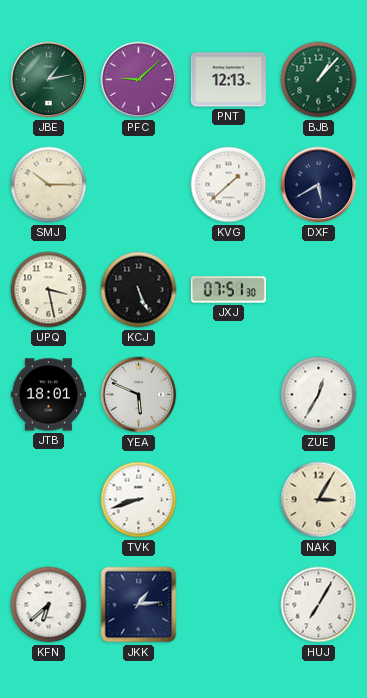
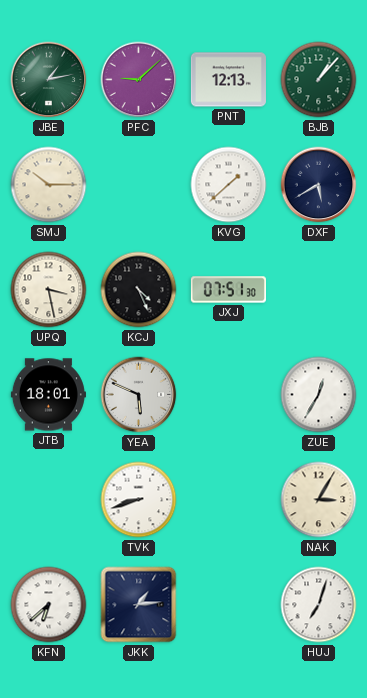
KCJ: 5:26 -> 4:26 (139, 290)
HUJ: 7:05 -> 7:03 (319, 605)
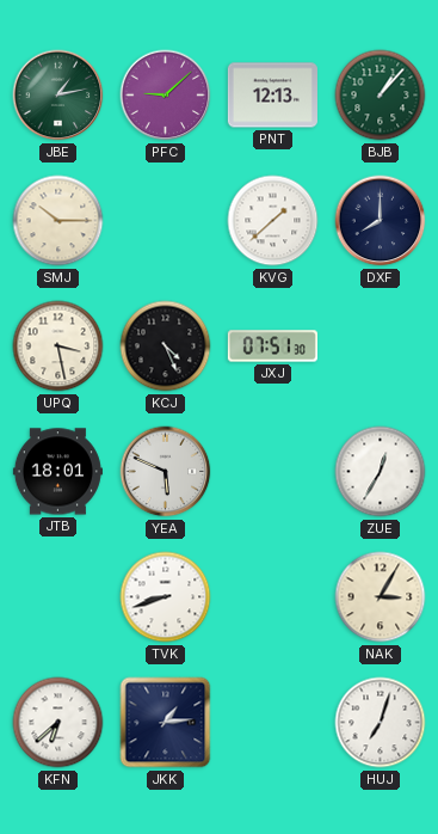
DXF: 5:40 -> 8:00 (381, 221)
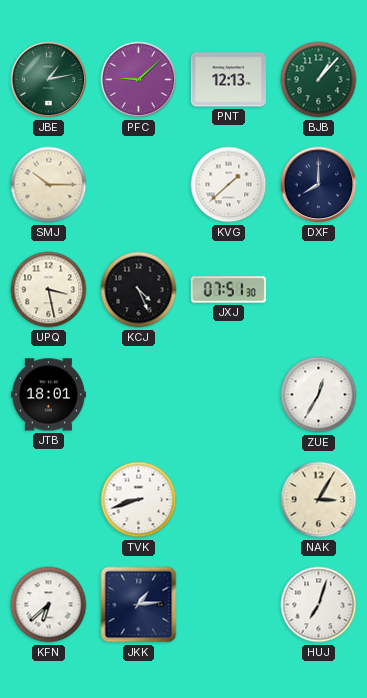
YEA: 5:49 -> none (166, 472)
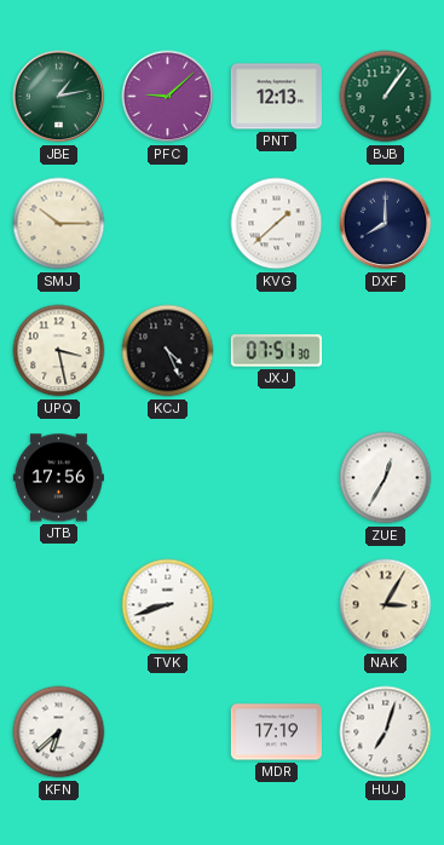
BJB: 1:07 -> 1:06 (386, 97)
JTB: 18:01 -> 17:56 (58, 478)
JKK: 1:14 -> none (139, 605)
MDR: none -> 17:19 (276, 732)
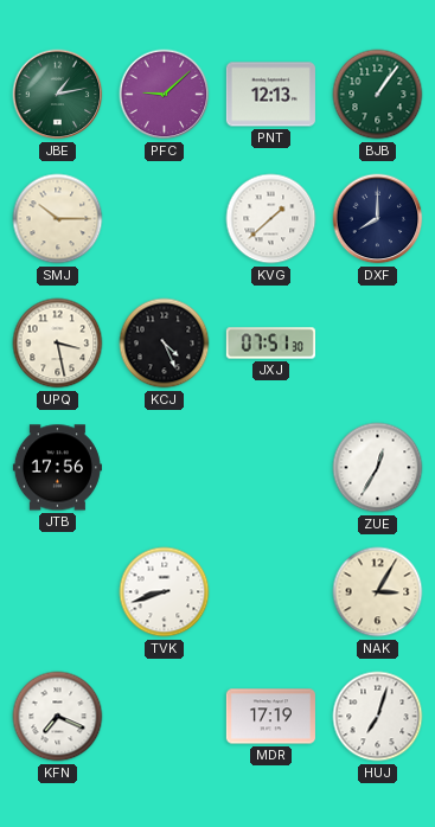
KFN: 6:38 -> 7:19 (58, 717)
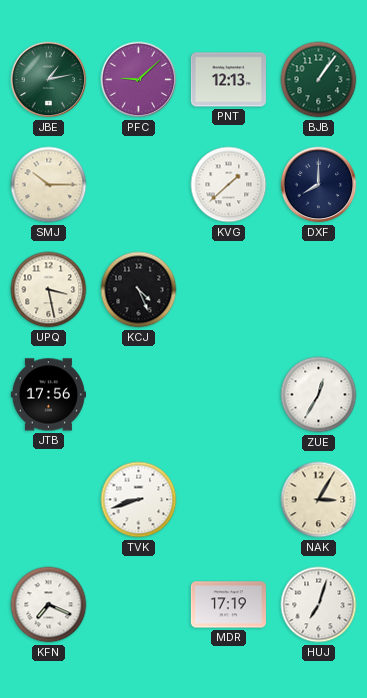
JXJ: 07:51 -> none (270, 344)
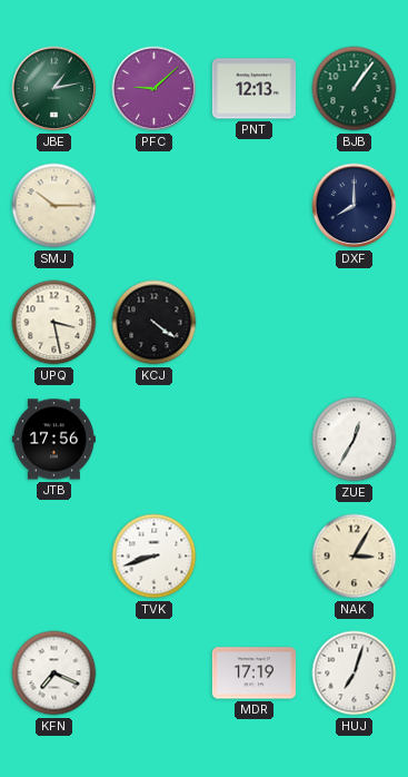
KVG: 1:38 -> none (229, 185)
KCJ: 4:26 -> 4:21 (155, 323)
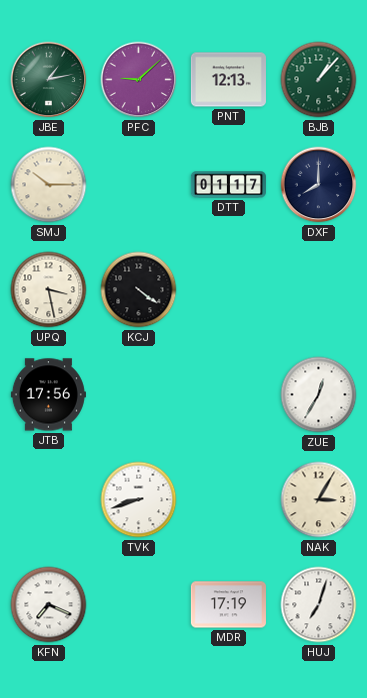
BJB: 1:06 -> 1:07 (319, 80)
DTT: none -> 01:17 (228, 185)
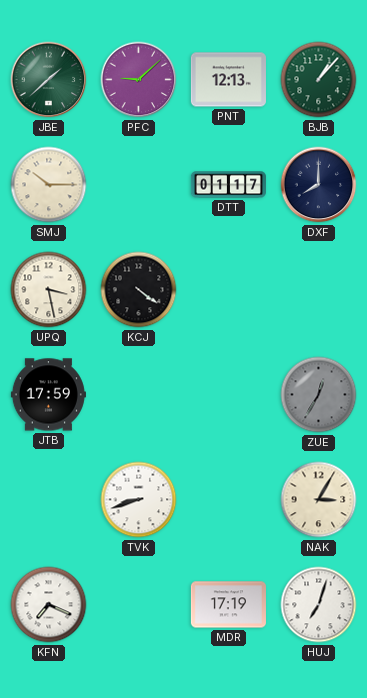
JBE: 1:13 -> 1:38 (49, 80)
JTB: 17:56 -> 17:59 (48, 395)
ZUE dial: white -> grey (319, 395)
